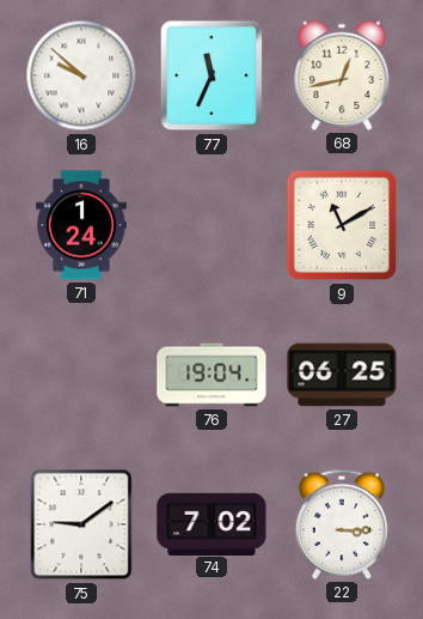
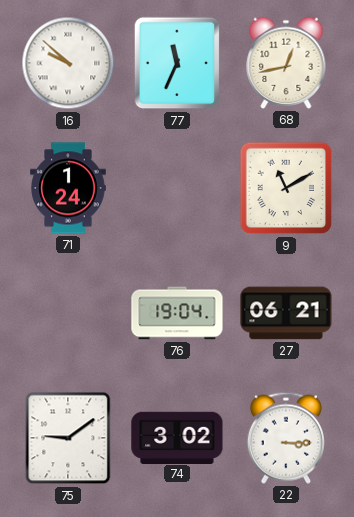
27: 06:25 -> 06:21 (286, 313)
74: 7:02 -> 3:02 (177, 437)
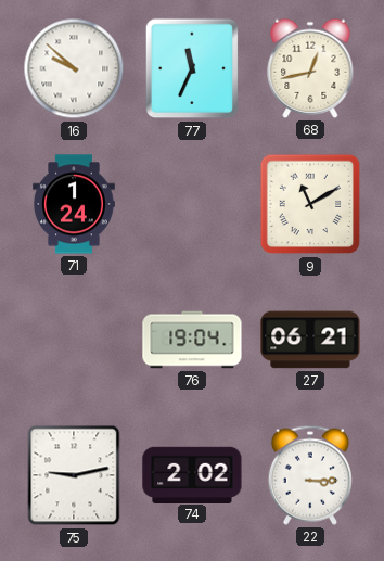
75: 9:09 -> 9:13 (74, 475)
74: 3:02 -> 2:02 (192, 474)
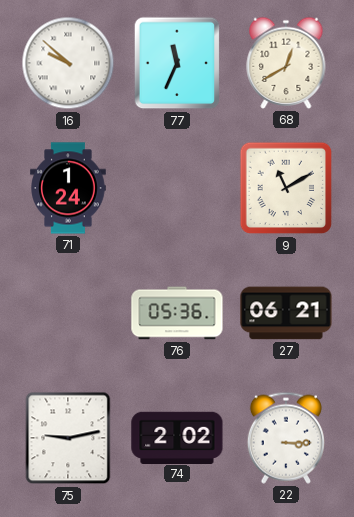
68: 12:43 -> 12:40 (286, 63)
76: 19:04 -> 05:36 (177, 313)
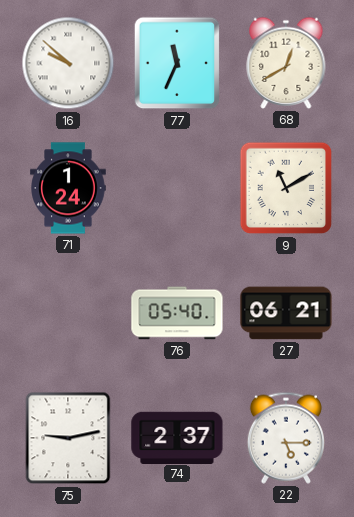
76: 05:36 -> 05:40 (177, 313)
74: 2:02 -> 2:37 (177, 437)
22: 3:15 -> 5:15 (286, 438)
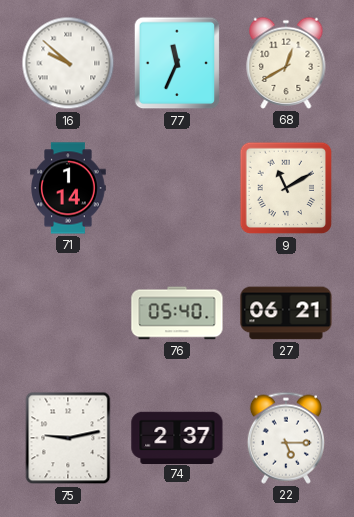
71: 1:24 -> 1:14 (68, 188)
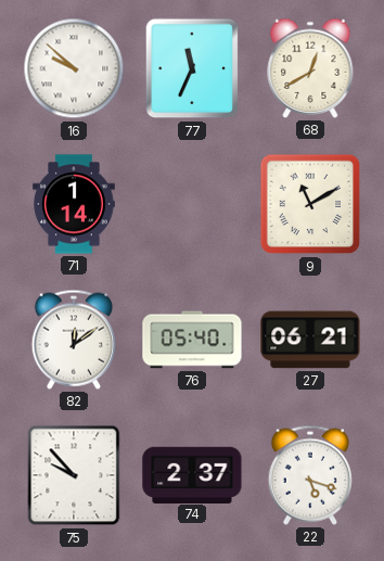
82: none -> 12:09 (74, 340)
75: 9:13 -> 9:53 (74, 475)
22: 5:15 -> 5:18 (310, 475)
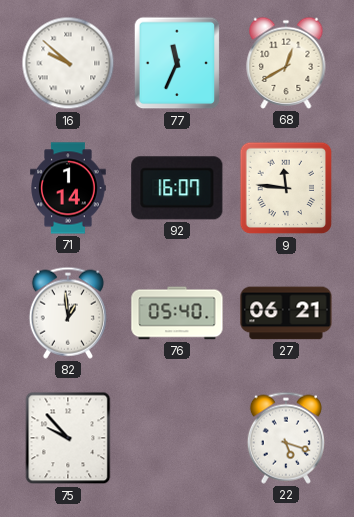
92: none -> 16:07 (177, 188)
9: 11:10 -> 11:46 (286, 188)
82: 12:09 -> 12:59 (68, 313)
74: 2:37 -> none (192, 474)
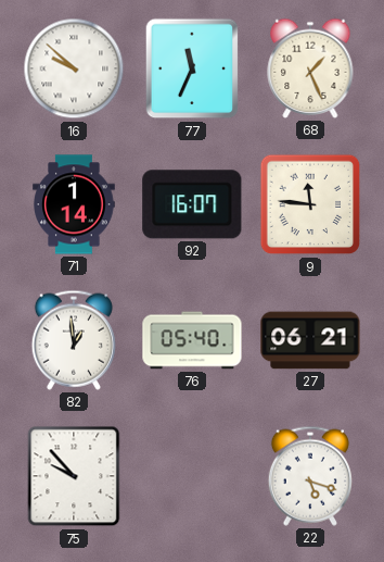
68: 12:40 -> 1:26 (310, 68)
